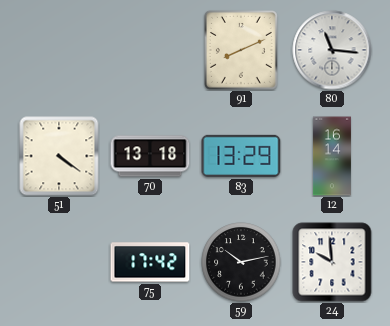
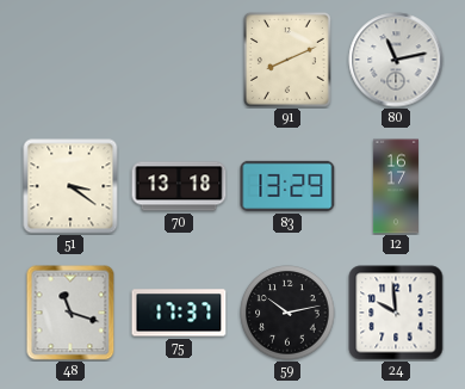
80: 11:16 -> 11:13 (396, 60)
51: 4:21 -> 3:21 (70, 186)
12: 16:14 -> 16:17 (396, 186)
48: none -> 11:18 (70, 313)
75: 17:42 -> 17:37 (179, 313)
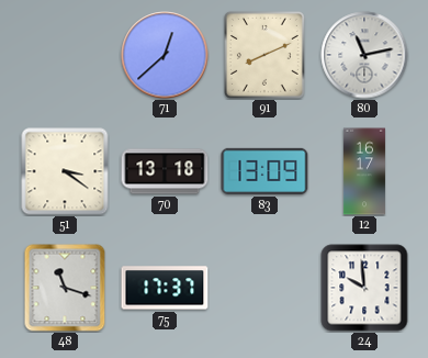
71: none -> 12:38 (165, 55)
83: 13:29 -> 13:09 (264, 171)
59: 10:13 -> none (287, 313)
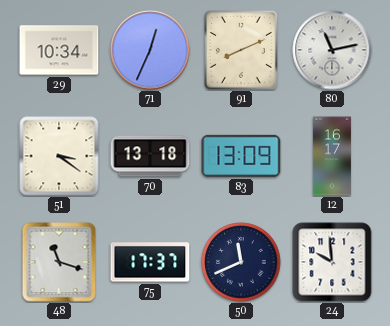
29: none -> 10:34 (59, 50)
71: 12:38 -> 12:34 (150, 50)
50: none -> 11:41 (241, 262)
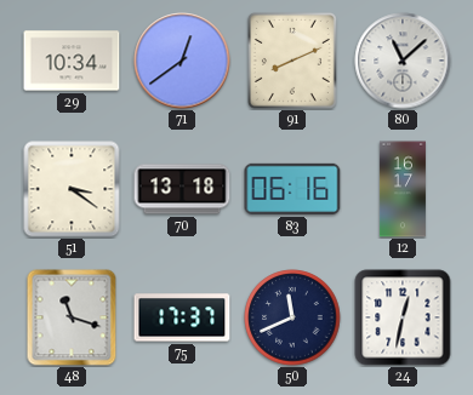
71: 12:34 -> 12:39 (182, 61)
80: 11:13 -> 11:08 (403, 61)
83: 13:09 -> 06:16 (292, 189)
24: 9:59 -> 12:32 (403, 317)
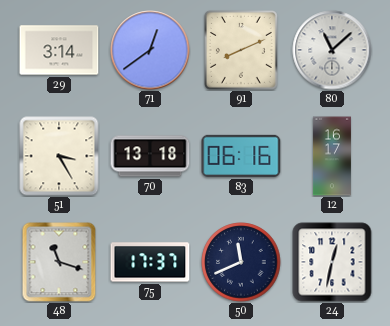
29: 10:34 -> 3:14 (59, 50)
51: 3:21 -> 3:25 (59, 156)
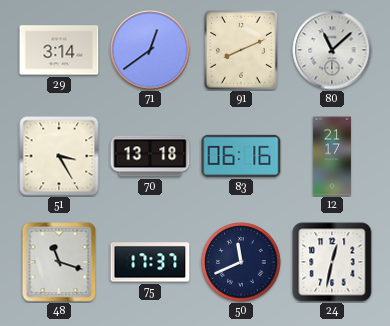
12: 16:17 -> 21:17 (332, 156)
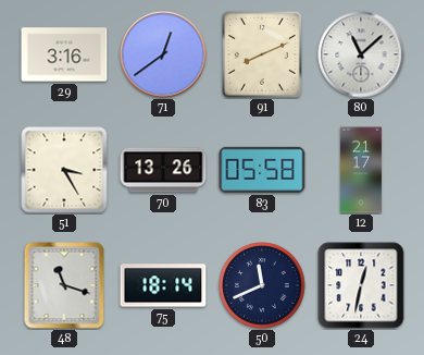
29: 3:14 -> 3:16 (64, 54)
70: 13:18 -> 13:26 (163, 170)
83: 06:16 -> 05:58 (262, 170)
75: 17:37 -> 18:14 (163, 285)
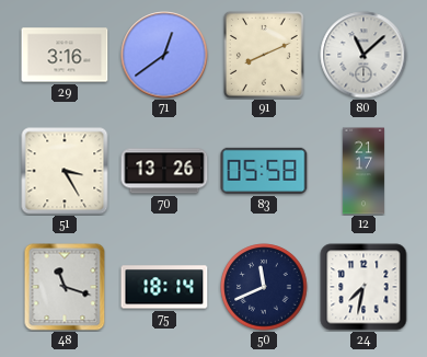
24: 12:32 -> 7:32 (363, 287)
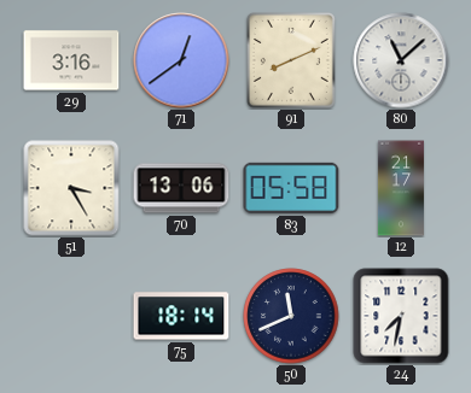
70: 13:26 -> 13:06 (181, 188)
48: 11:18 -> none (65, 287)
